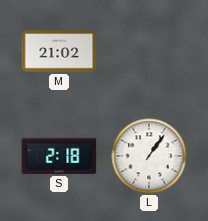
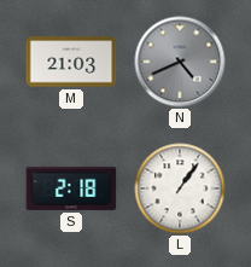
M: 21:02 -> 21:03 (71, 62)
N: none -> 4:41 (180, 62)
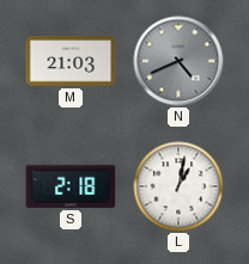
L: 1:06 -> 1:02 (178, 186)
